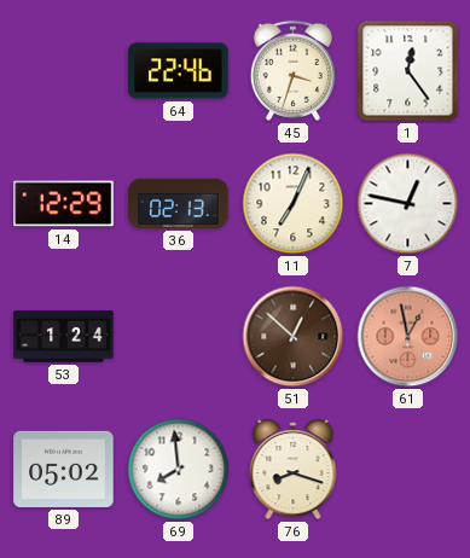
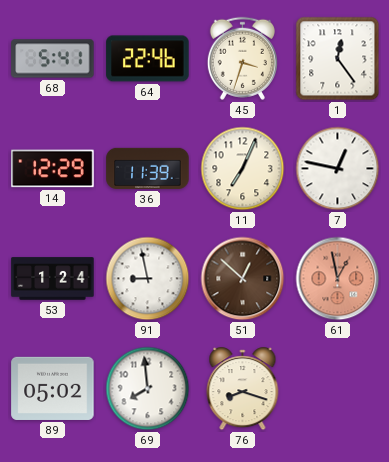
68: none -> 5:41 (53, 59)
36: 02:13 -> 11:39 (148, 168)
91: none -> 8:58 (148, 279)
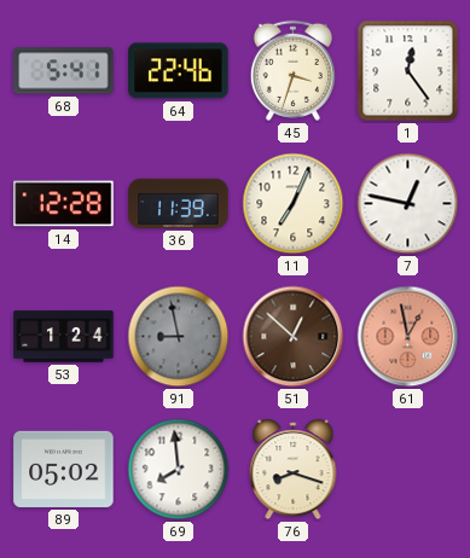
14: 12:29 -> 12:28 (64, 204)
91 dial: white -> grey (179, 337)
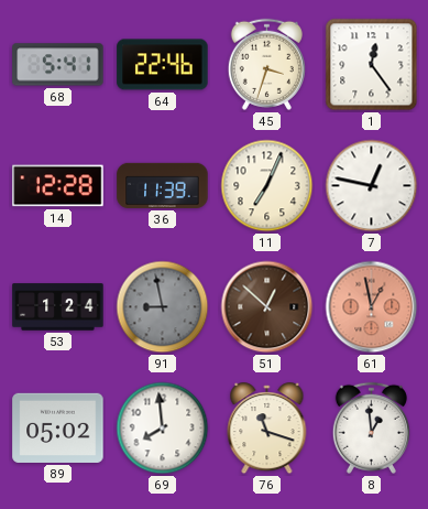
76: 8:18 -> 11:18 (267, 429)
8: none -> 12:59 (371, 427)
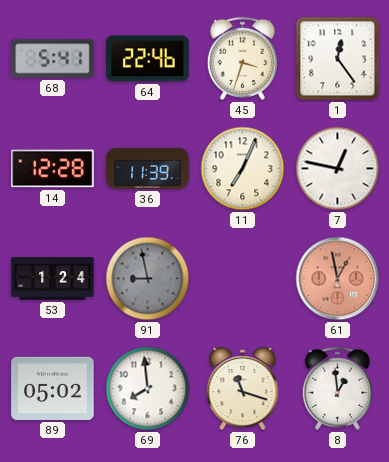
51: 12:52 -> none (267, 307)
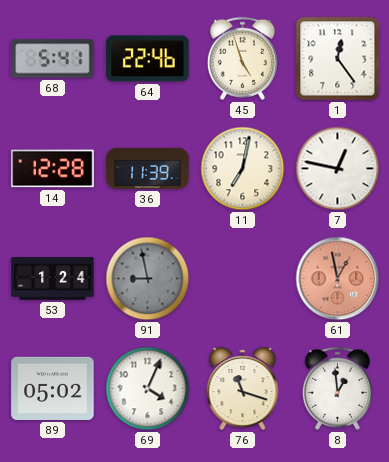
45: 3:33 -> 4:57 (242, 58)
11: 7:04 -> 7:02 (243, 169)
69: 7:59 -> 4:04 (148, 389)
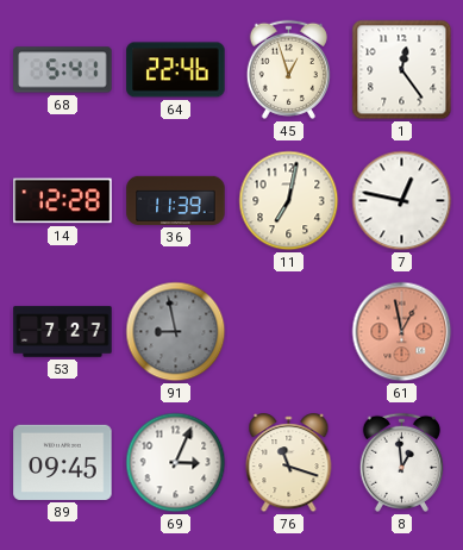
45: 4:57 -> 12:57 (288, 69)
53: 1:24 -> 7:27 (63, 332)
89: 05:02 -> 09:45 (63, 462)
69: 4:04 -> 3:04 (176, 463)
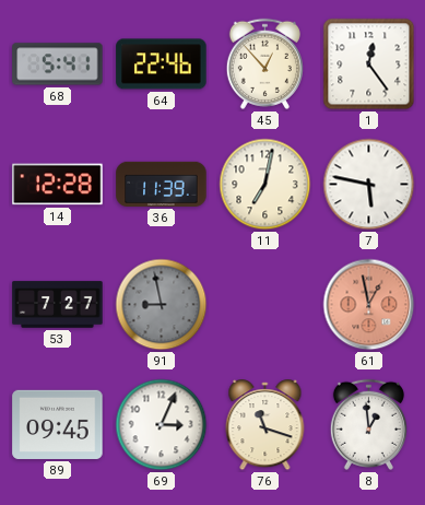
45: 12:57 -> 12:53 (264, 63)
7: 12:47 -> 5:47 (369, 185)
